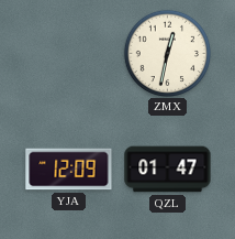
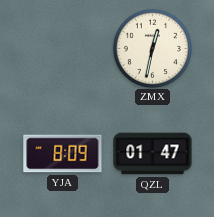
YJA: 12:09 -> 8:09 (63, 154)
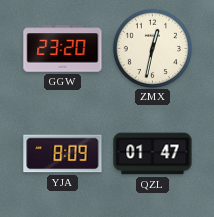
GGW: none -> 23:20 (63, 49)
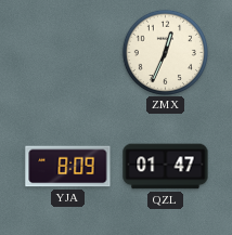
GGW: 23:20 -> none (63, 49)
ZMX: 12:32 -> 12:34 (165, 52)
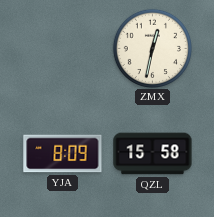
ZMX: 12:34 -> 12:32 (152, 48)
QZL: 01:47 -> 15:58 (153, 154)
